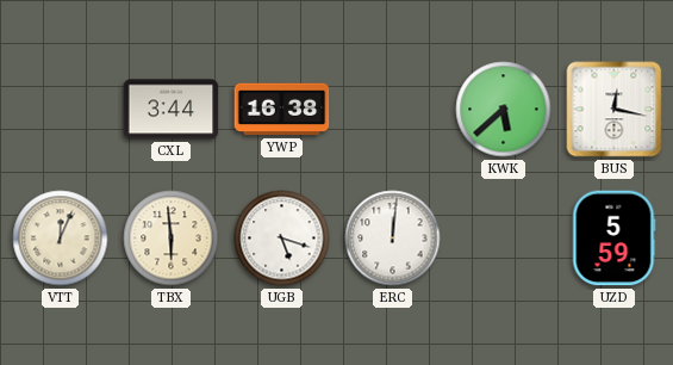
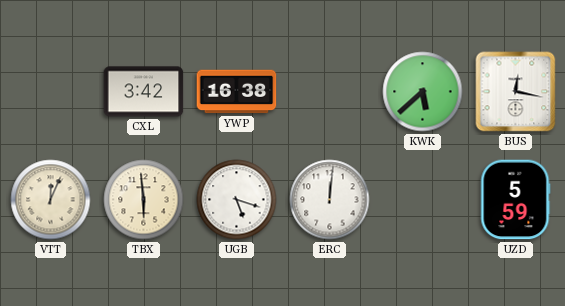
CXL: 3:44 -> 3:42 (144, 92)
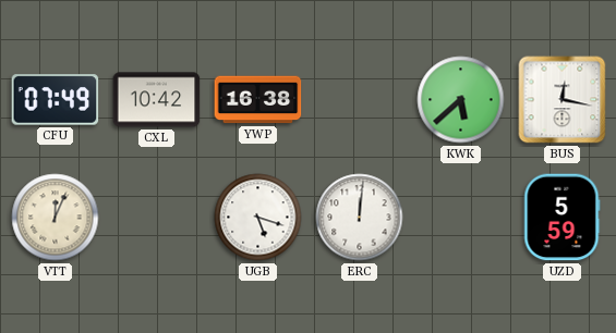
CFU: none -> 07:49 (56, 100)
CXL: 3:42 -> 10:42 (157, 100)
TBX: 5:59 -> none (144, 200)
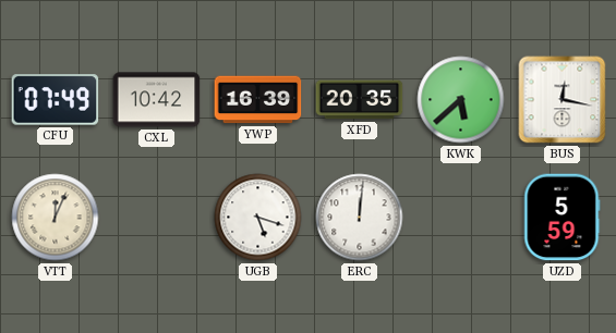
YWP: 16:38 -> 16:39 (258, 100)
XFD: none -> 20:35 (360, 100)
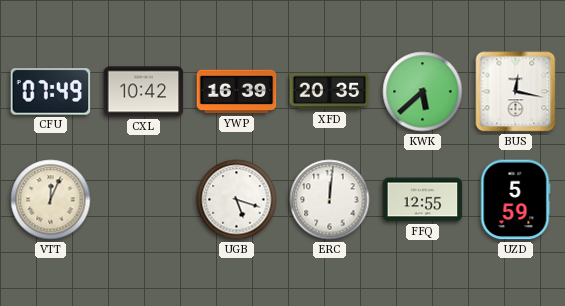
FFQ: none -> 12:55 (423, 200)
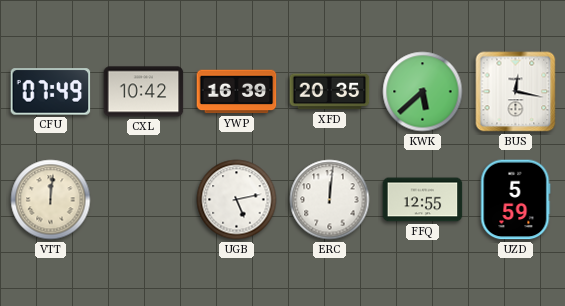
VTT: 12:04 -> 12:01 (51, 200)
UGB: 5:18 -> 5:13 (237, 200)
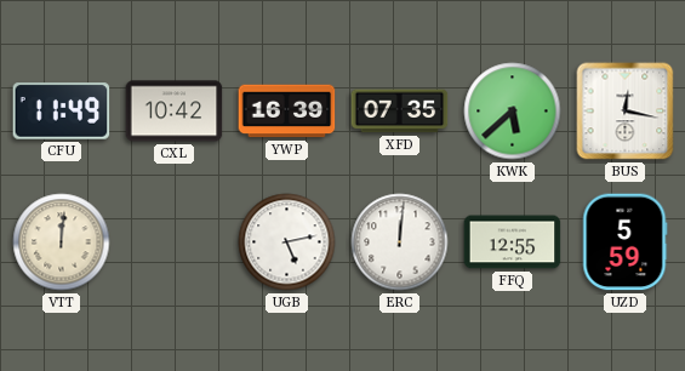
CFU: 07:49 -> 11:49 (62, 112)
XFD: 20:35 -> 07:35 (400, 112)
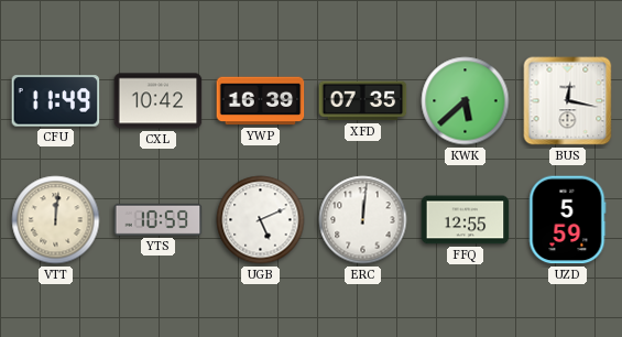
YTS: none -> 10:59 (159, 219)
UGB: 5:13 -> 5:11 (261, 220)
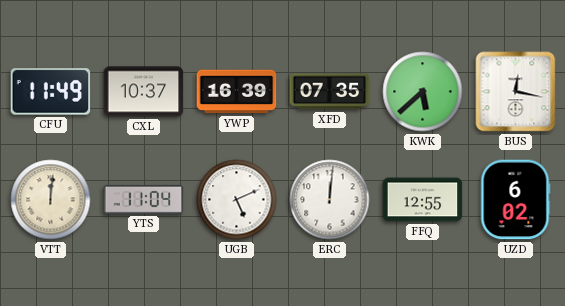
CXL: 10:42 -> 10:37 (144, 92)
YTS: 10:59 -> 11:04 (144, 199)
UZD: 5:59 -> 6:02 (515, 200)
